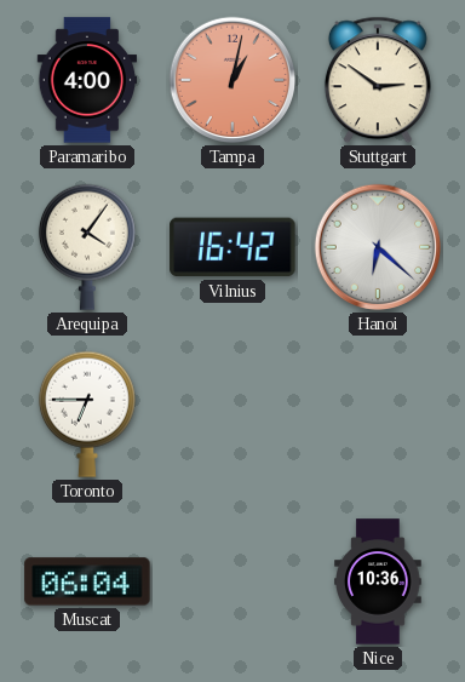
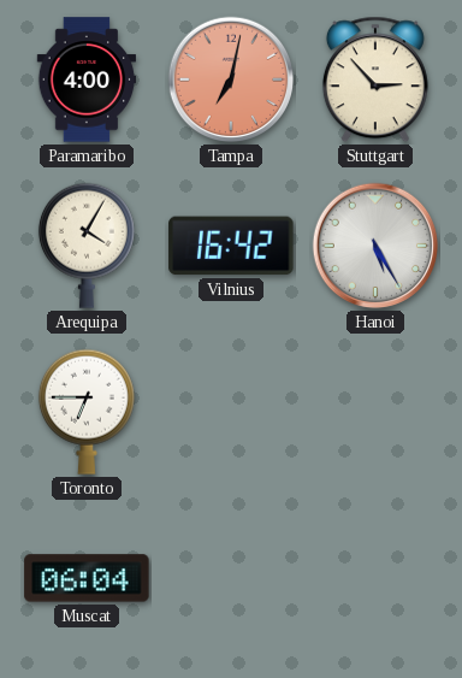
Tampa: 1:02 -> 7:02 (231, 79)
Stuttgart: 2:51 -> 2:53 (375, 79)
Arequipa: 4:06 -> 4:05 (87, 246)
Hanoi: 6:22 -> 5:25 (375, 246)
Nice: 10:36 -> none (379, 581)
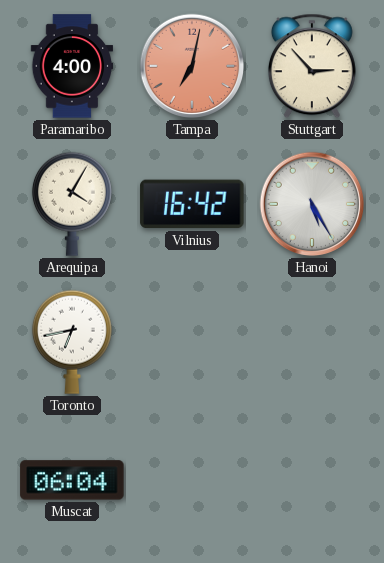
Toronto: 6:45 -> 6:43 (72, 342)
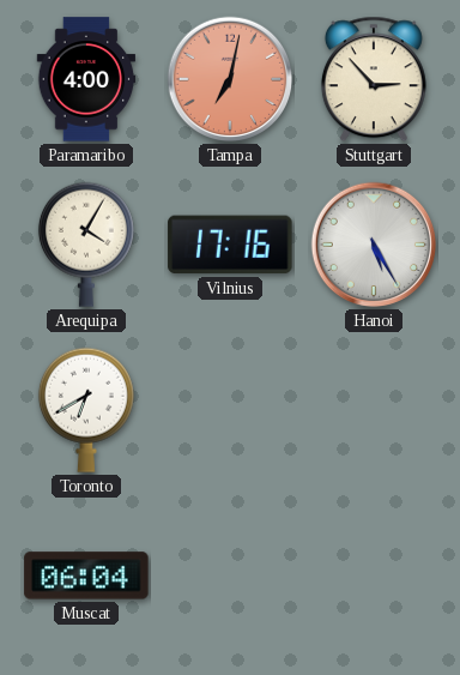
Vilnius: 16:42 -> 17:16 (230, 245)
Toronto: 6:43 -> 6:40 (86, 410)
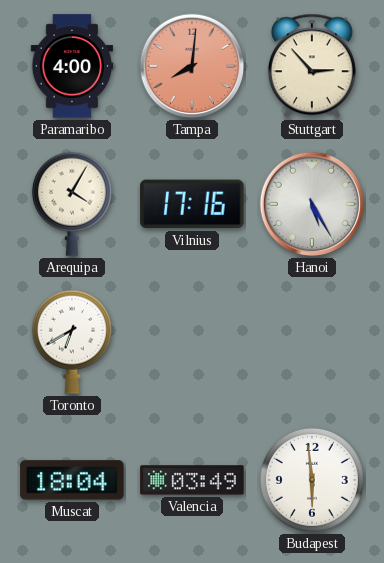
Tampa: 7:02 -> 8:01 (192, 66)
Muscat: 06:04 -> 18:04 (72, 480)
Valencia: none -> 03:49 (192, 480)
Budapest: none -> 5:59 (312, 480)
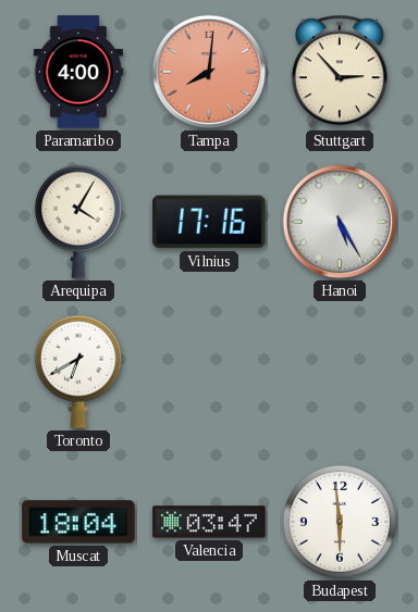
Valencia: 03:49 -> 03:47 (209, 522)
